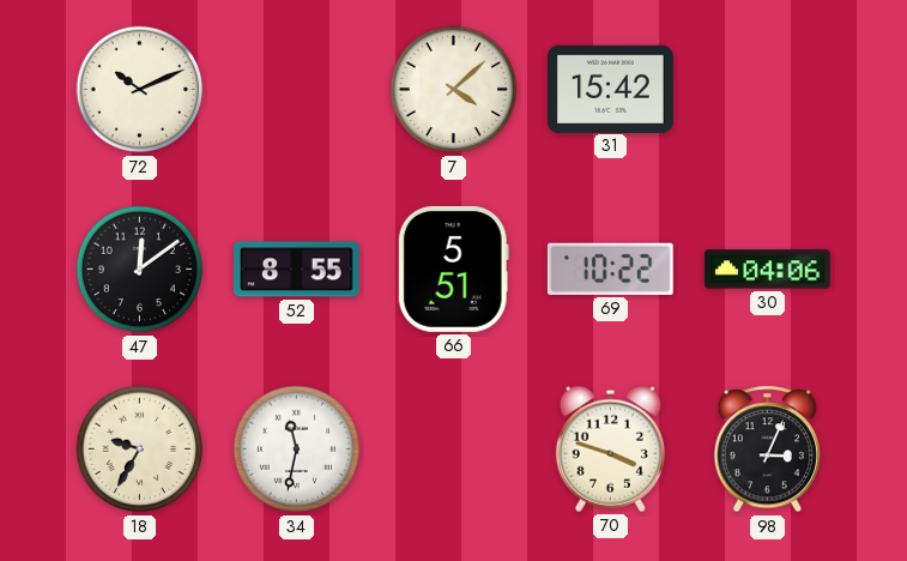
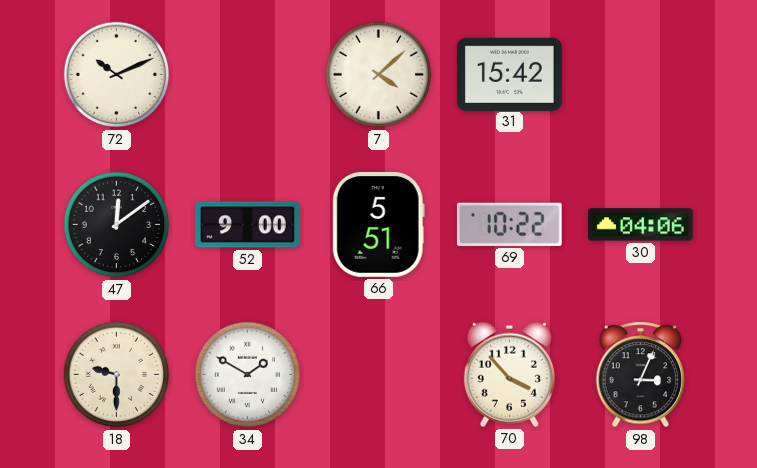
52: 8:55 -> 9:00 (248, 225)
18: 9:35 -> 9:30 (117, 375)
34: 11:32 -> 1:50 (248, 375)
70: 3:48 -> 3:53 (509, 374)
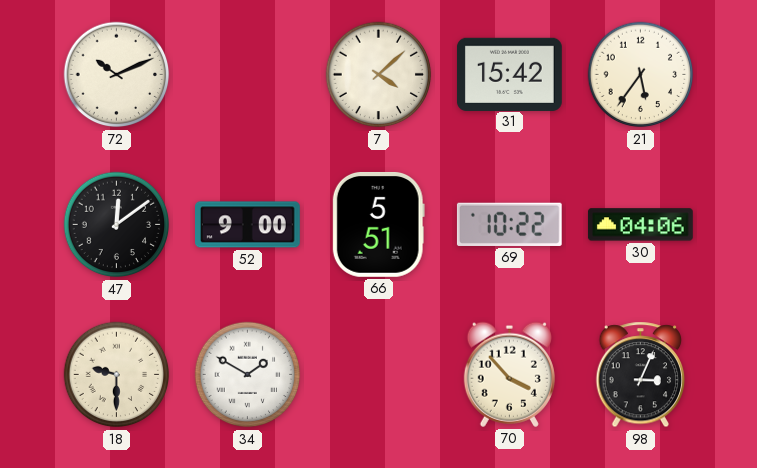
21: none -> 5:36 (641, 75)
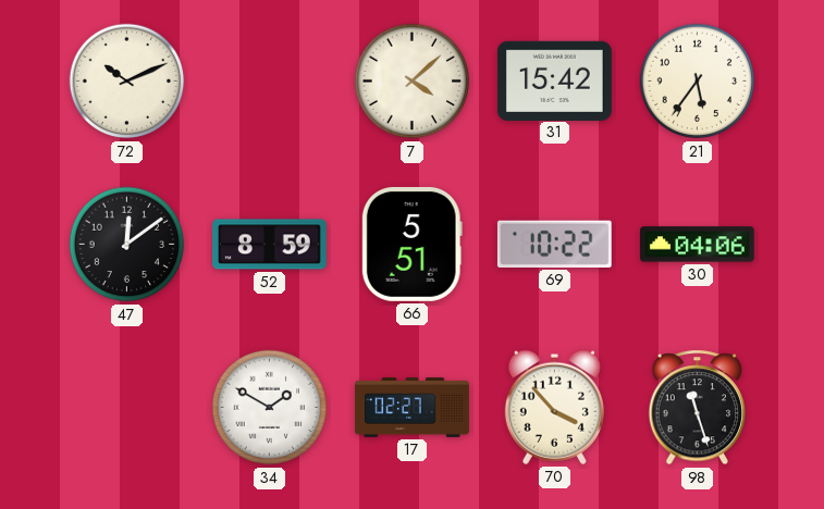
52: 9:00 -> 8:59 (270, 245)
18: 9:30 -> none (117, 375)
17: none -> 02:27 (413, 408)
98: 3:04 -> 11:27 (698, 408)
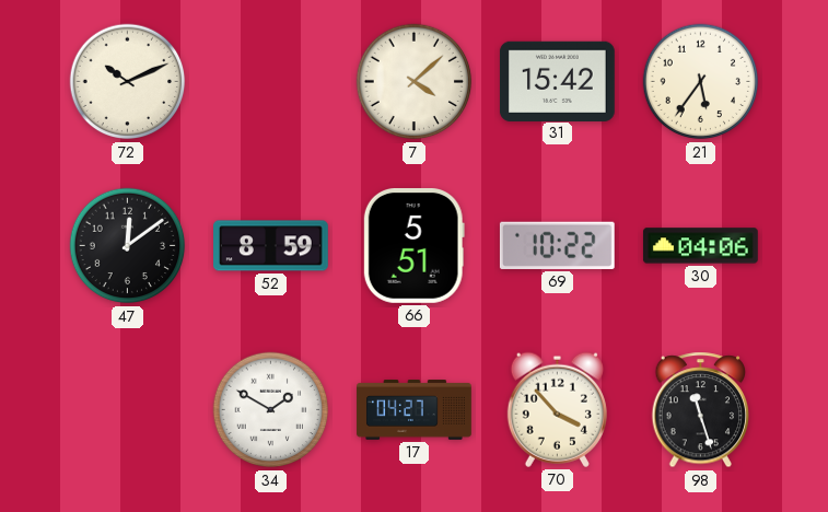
17: 02:27 -> 04:27 (415, 410)
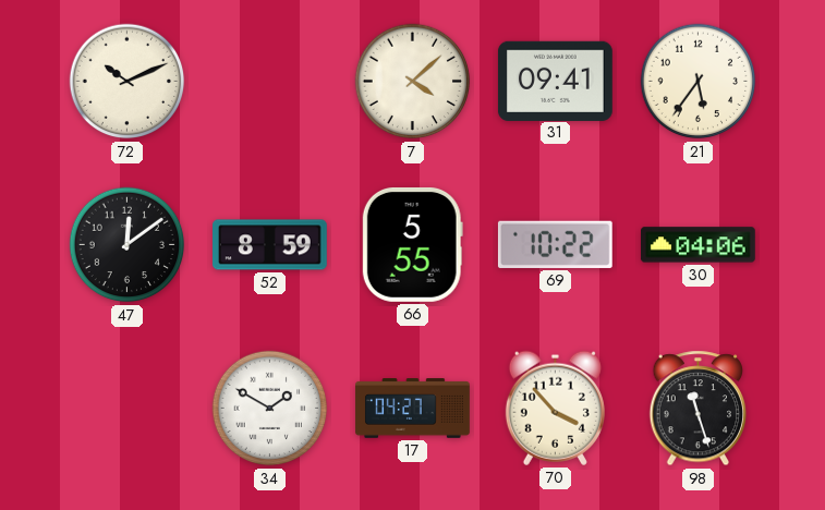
31: 15:42 -> 09:41 (555, 81)
66: 5:51 -> 5:55 (412, 244)
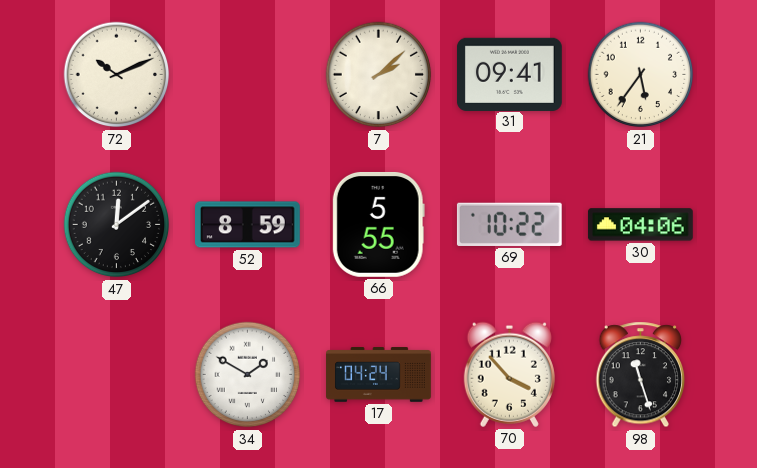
7: 4:08 -> 2:08 (379, 75)
17: 04:27 -> 04:24 (379, 375)
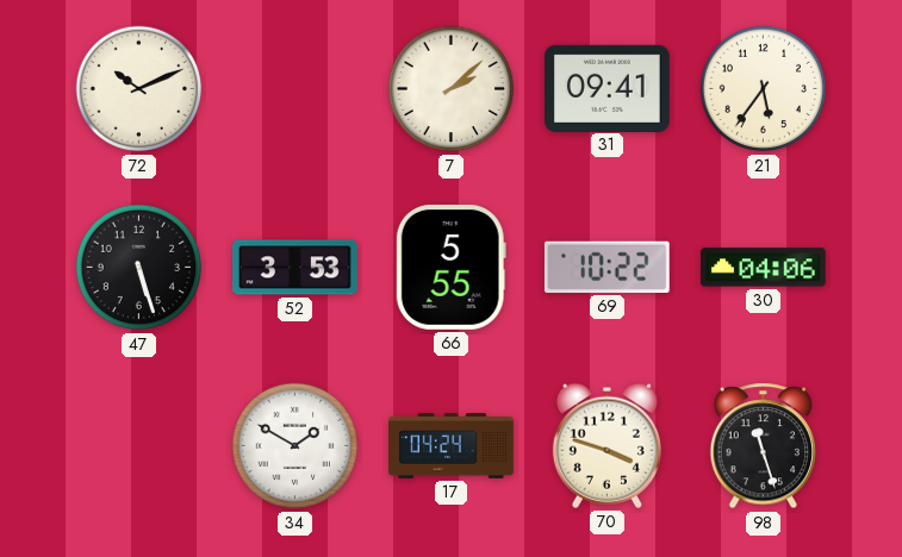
47: 12:09 -> 5:27 (139, 268)
52: 8:59 -> 3:53 (296, 268)
70: 3:53 -> 3:48 (606, 445)
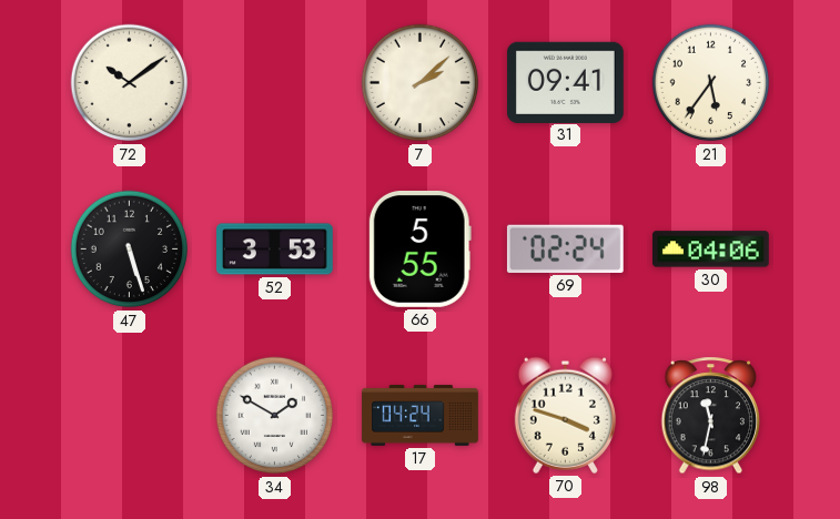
72: 10:11 -> 10:09 (130, 83)
69: 10:22 -> 02:24 (565, 248)
98: 11:27 -> 11:32 (711, 416)
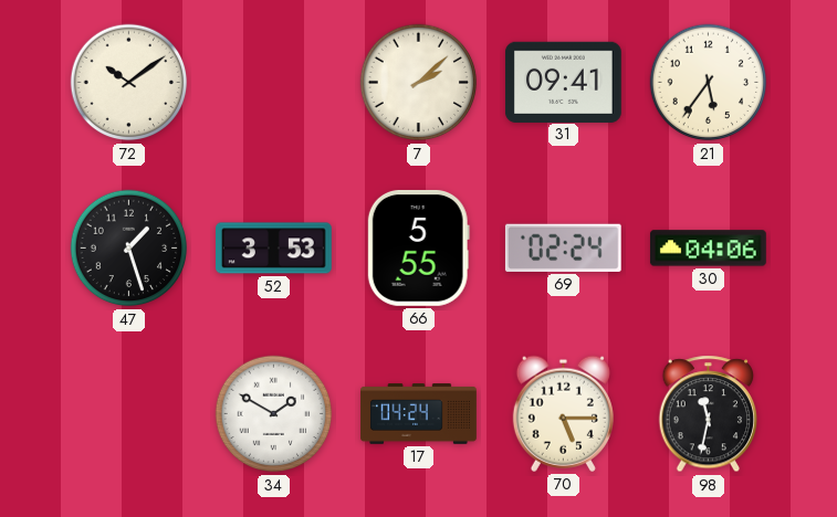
47: 5:27 -> 1:27 (129, 249)
70: 3:48 -> 5:15 (563, 413)
